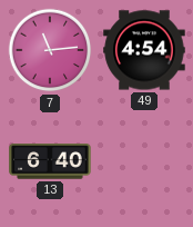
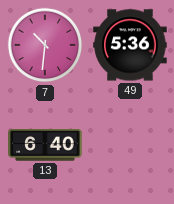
7: 11:14 -> 10:31 (45, 45)
49: 4:54 -> 5:36 (130, 45)
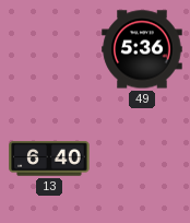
7: 10:31 -> none (45, 45)
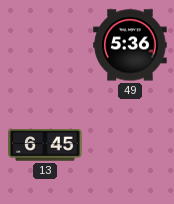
13: 6:40 -> 6:45 (45, 145)
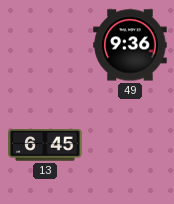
49: 5:36 -> 9:36 (130, 45)
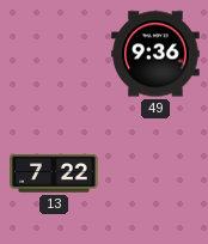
13: 6:45 -> 7:22 (54, 173)
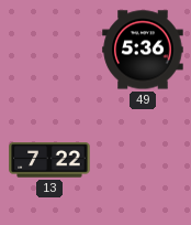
49: 9:36 -> 5:36 (143, 50)
